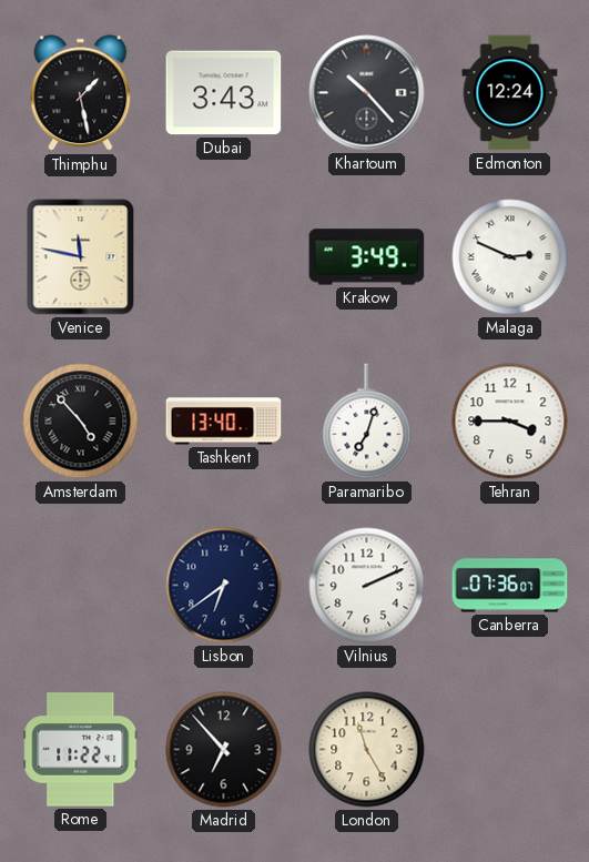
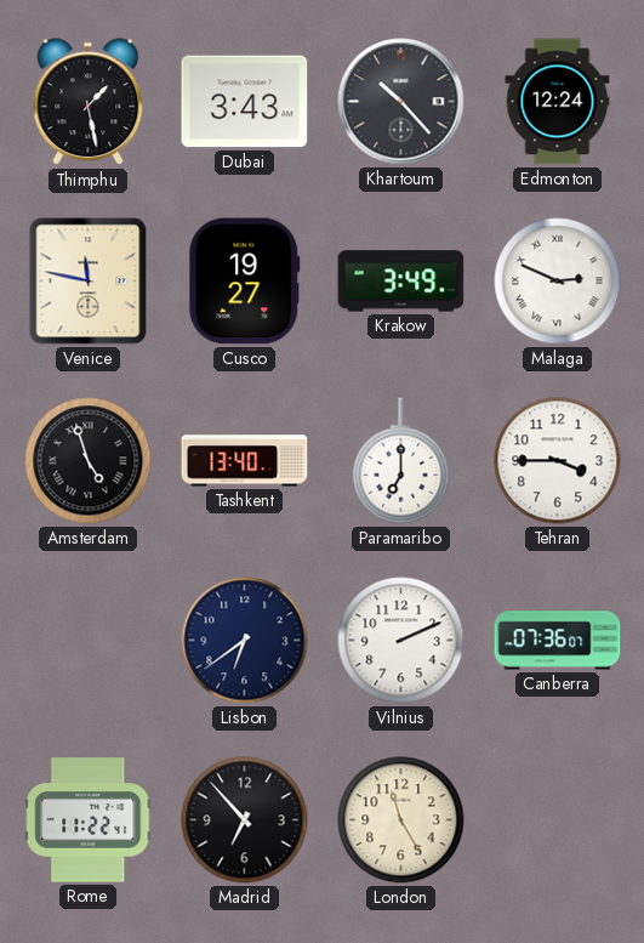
Cusco: none -> 19:27 (245, 282)
Amsterdam: 4:53 -> 4:57 (89, 461)
Paramaribo: 7:03 -> 7:00 (401, 461)
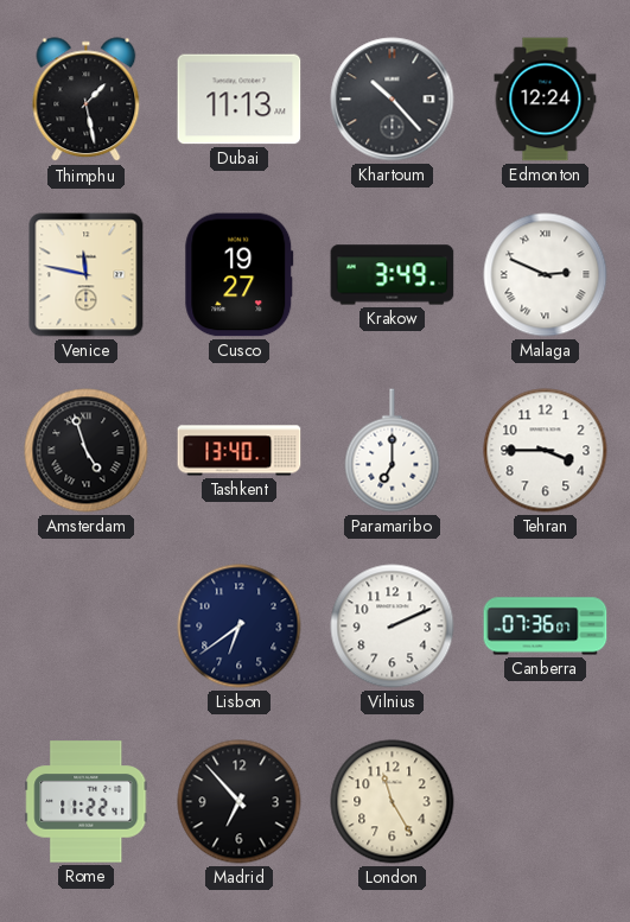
Dubai: 3:43 -> 11:13 (240, 100)
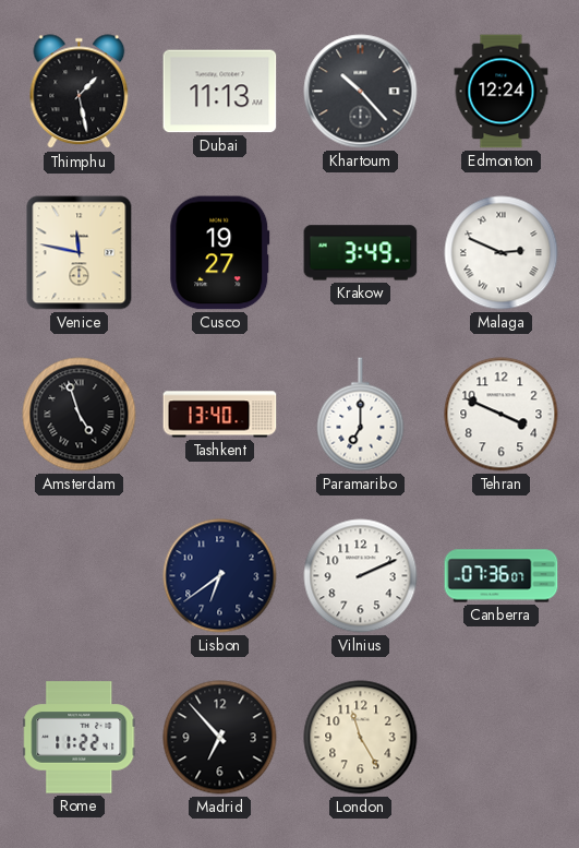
Tehran: 3:45 -> 3:49 (502, 415)
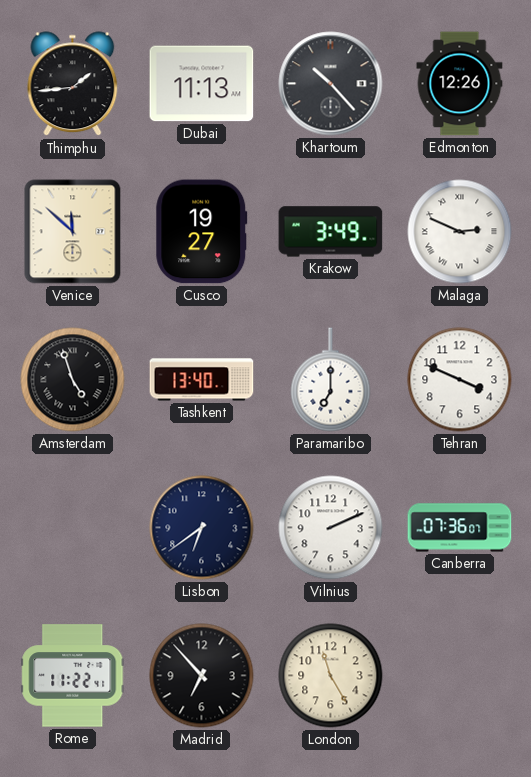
Thimphu: 1:28 -> 1:44 (73, 84)
Edmonton: 12:24 -> 12:26 (460, 84)
Venice: 11:47 -> 11:52 (73, 232)
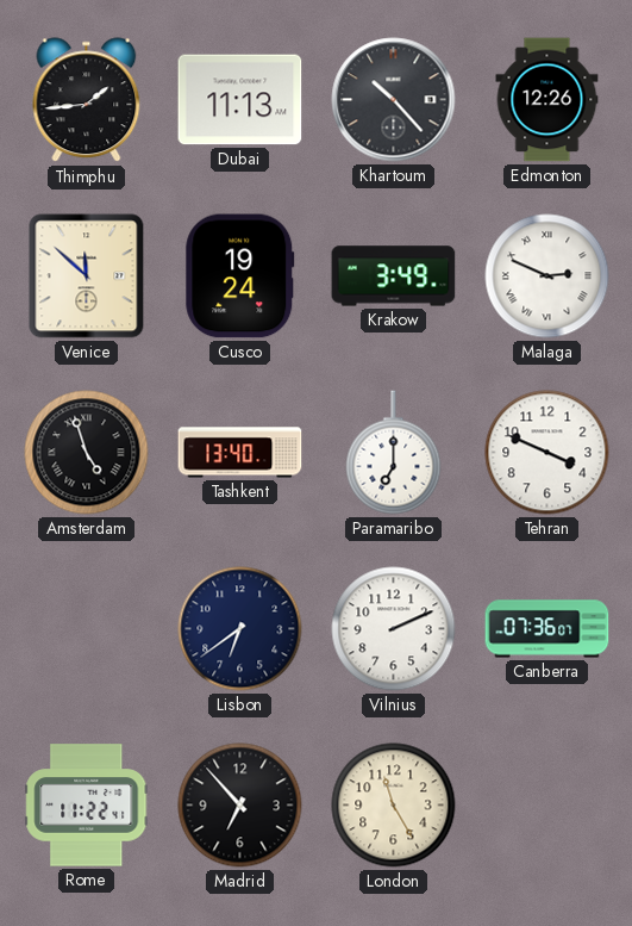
Cusco: 19:27 -> 19:24 (240, 276)
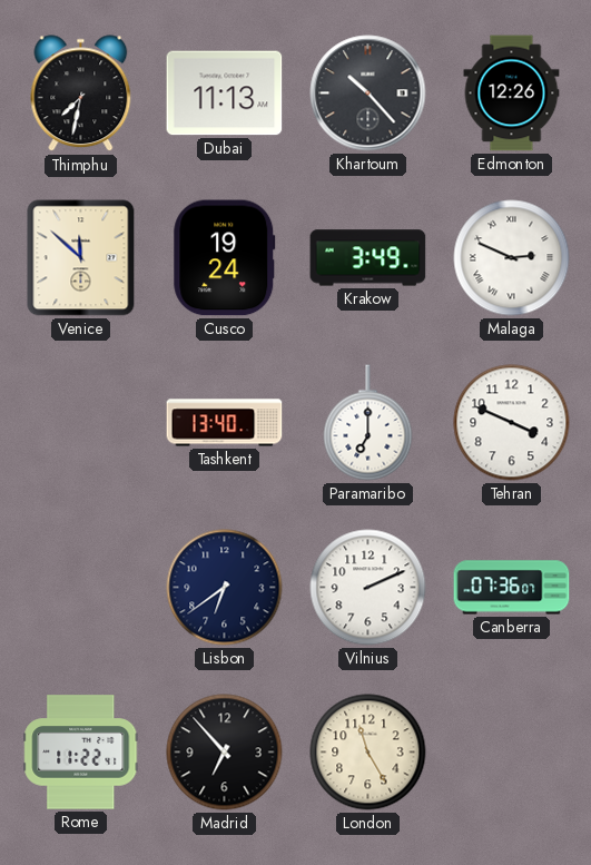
Thimphu: 1:44 -> 7:32 (81, 94)
Amsterdam: 4:57 -> none (87, 453)
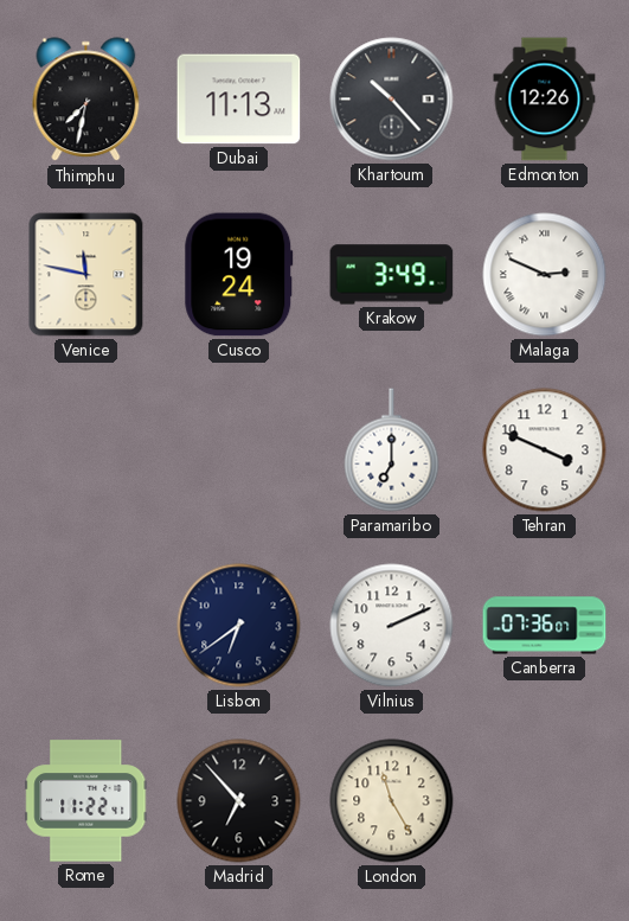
Venice: 11:52 -> 11:47 (86, 275)
Tashkent: 13:40 -> none (225, 423)
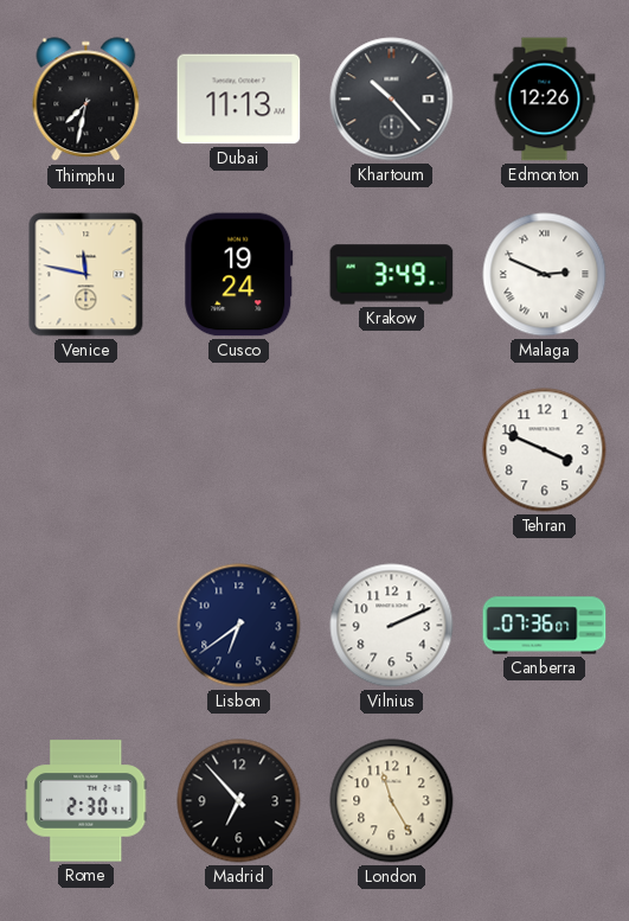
Paramaribo: 7:00 -> none (392, 450)
Rome: 11:22 -> 2:30 (86, 801)
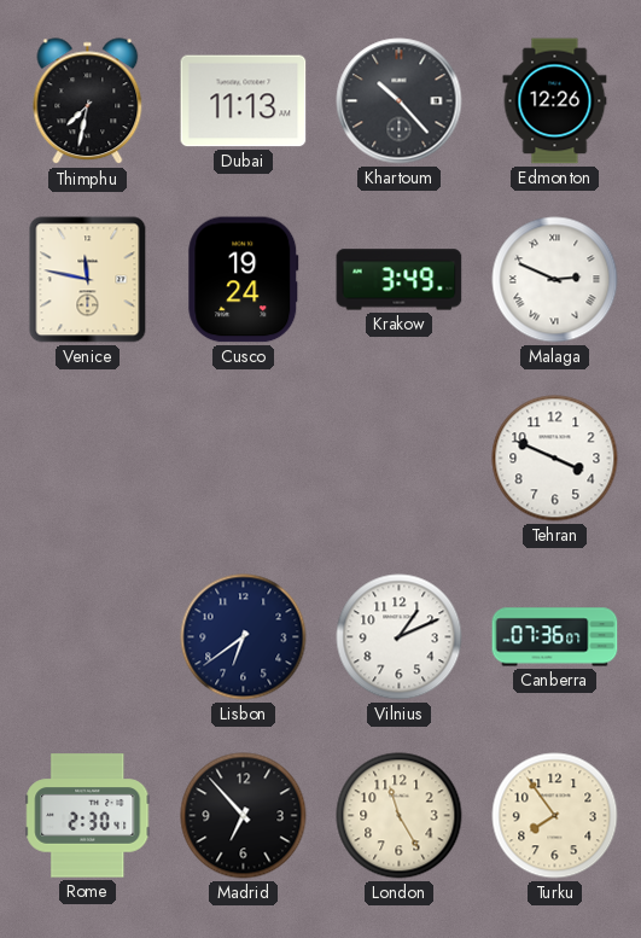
Vilnius: 2:11 -> 1:11 (400, 637)
Turku: none -> 7:54 (555, 816)
